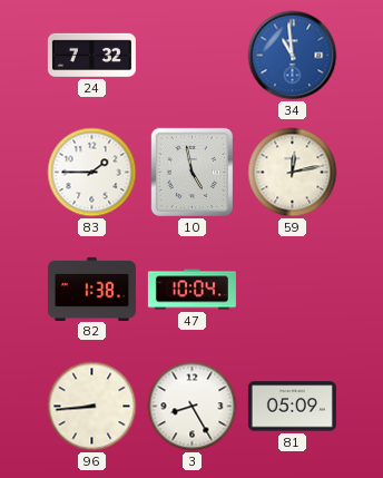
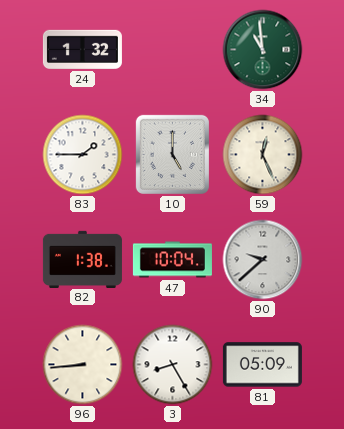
24: 7:32 -> 1:32 (82, 49)
34 dial: blue -> green (263, 50)
10: 4:58 -> 5:00 (172, 154)
59: 12:13 -> 12:26 (263, 155)
90: none -> 9:38 (263, 260)
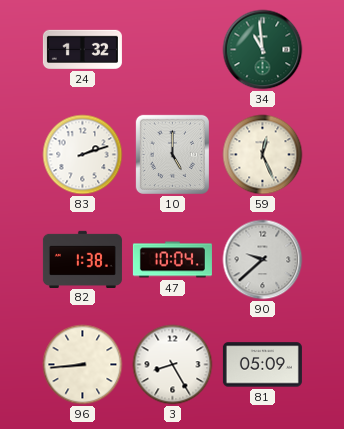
83: 1:45 -> 2:12 (83, 155)
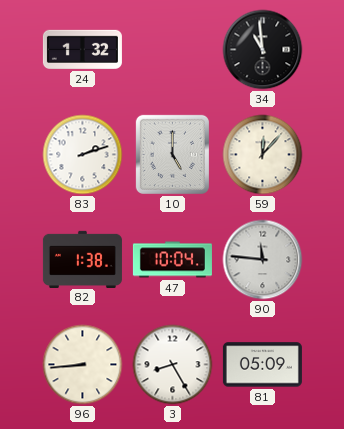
34 dial: green -> black (263, 50)
59: 12:26 -> 12:07 (263, 155)
90: 9:38 -> 11:46 (263, 260)
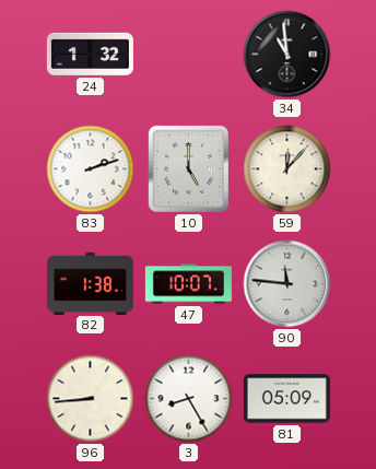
47: 10:04 -> 10:07 (188, 284)
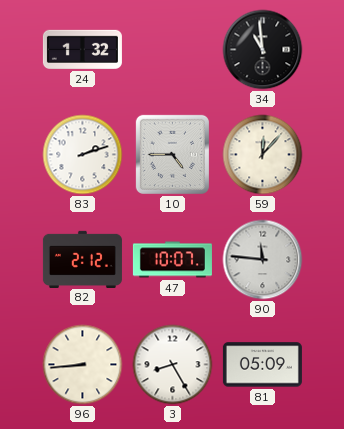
10: 5:00 -> 4:45 (172, 154)
82: 1:38 -> 2:12 (82, 259)
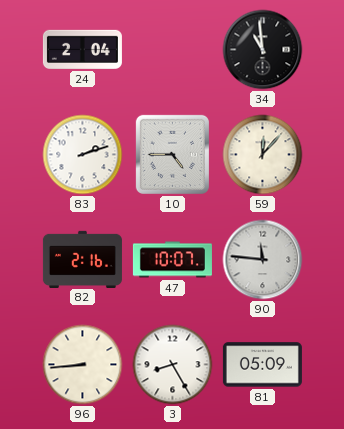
24: 1:32 -> 2:04 (82, 49)
82: 2:12 -> 2:16 (82, 259)
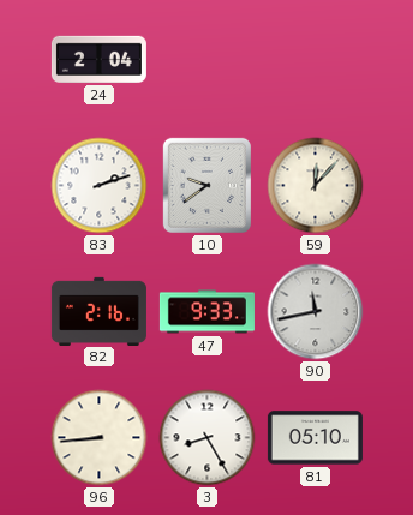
34: 10:59 -> none (263, 50)
10: 4:45 -> 9:39 (206, 185)
47: 10:07 -> 9:33 (206, 312)
90: 11:46 -> 11:43 (316, 312)
81: 05:09 -> 05:10 (315, 438)
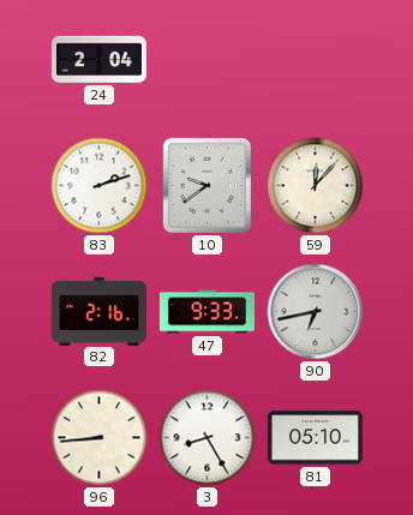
90: 11:43 -> 6:43 (316, 312)
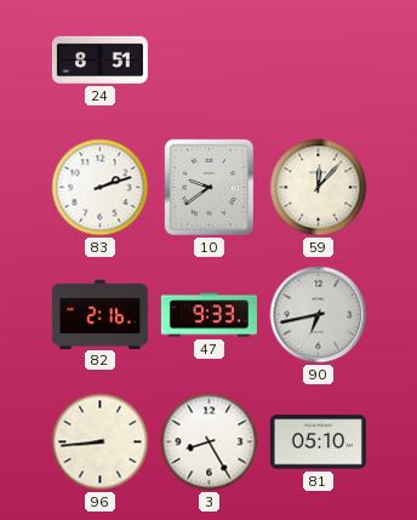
24: 2:04 -> 8:51 (99, 59)
